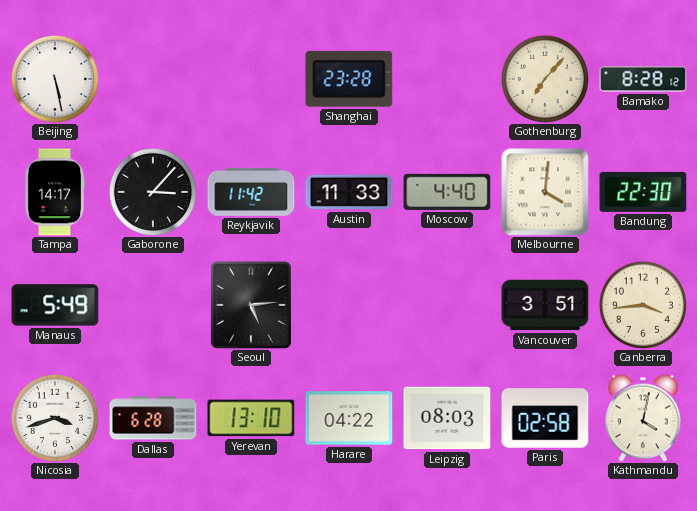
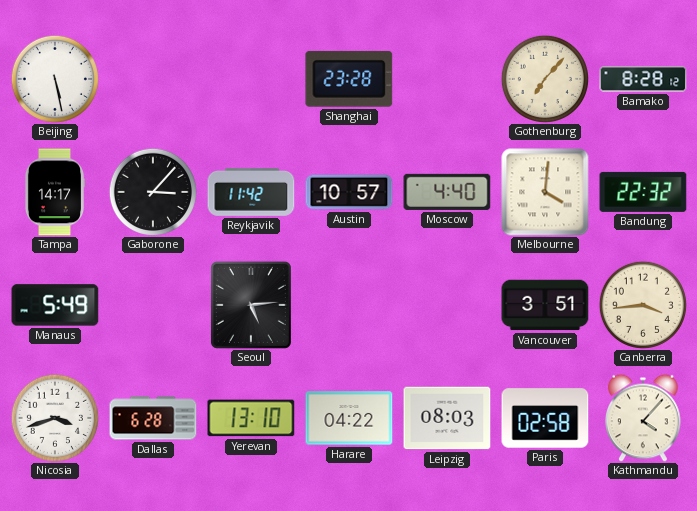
Austin: 11:33 -> 10:57 (349, 192)
Bandung: 22:30 -> 22:32 (643, 192)
Kathmandu: 4:02 -> 4:07 (643, 418)
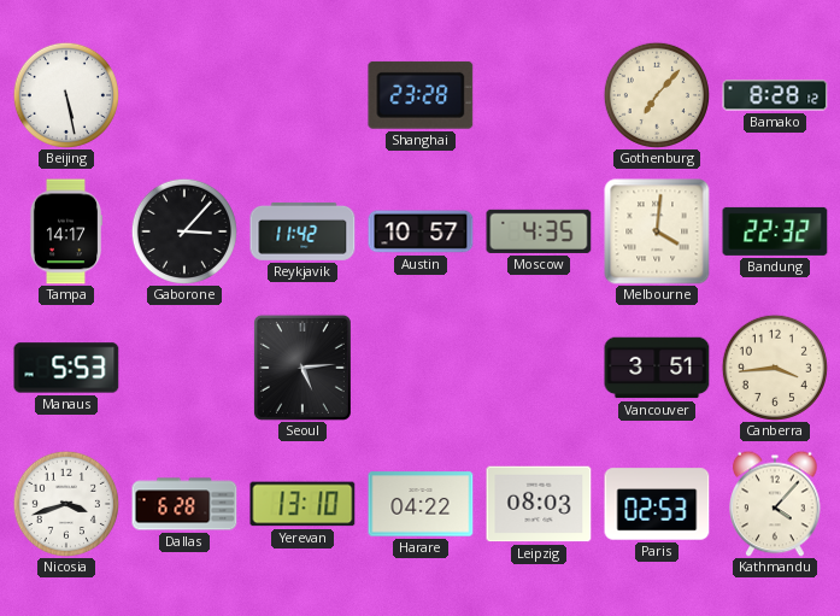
Moscow: 4:40 -> 4:35 (539, 231)
Manaus: 5:49 -> 5:53 (66, 368)
Paris: 02:58 -> 02:53 (657, 504)
